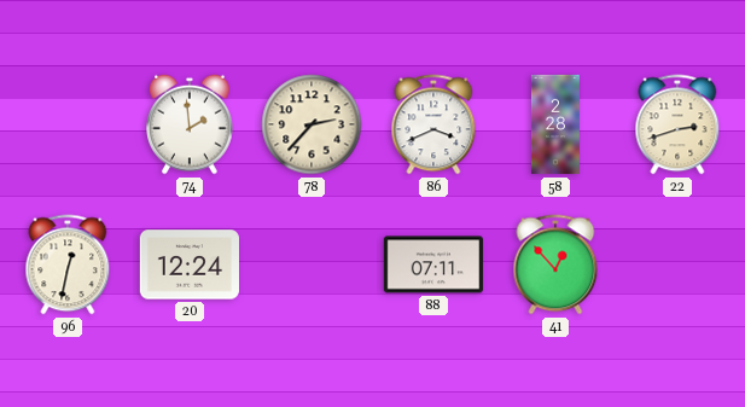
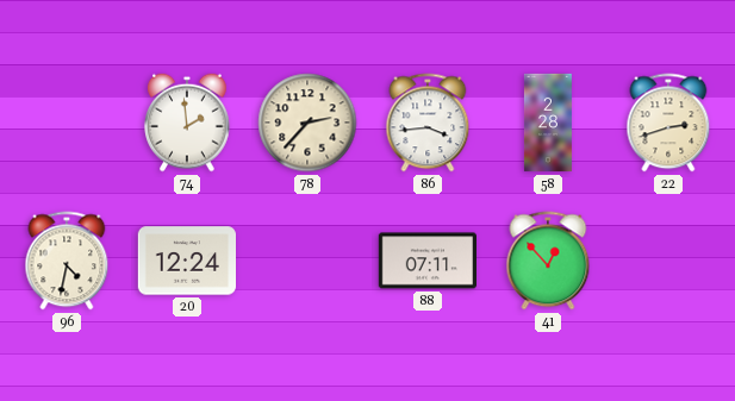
86: 3:41 -> 3:44 (428, 123)
96: 12:32 -> 4:32 (67, 261)
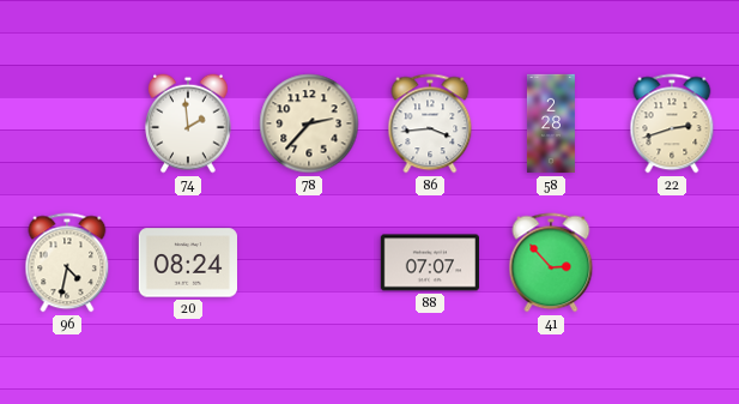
20: 12:24 -> 08:24 (187, 263)
88: 07:11 -> 07:07 (429, 263)
41: 12:53 -> 2:53 (551, 263)
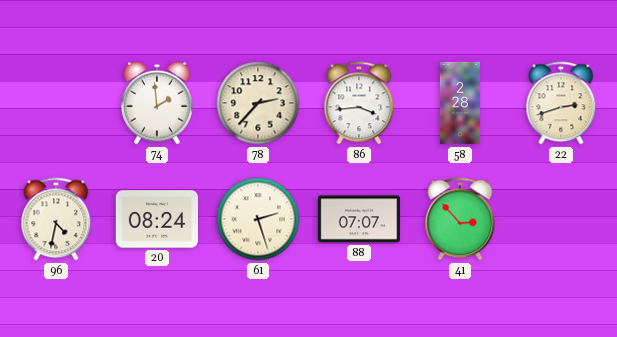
61: none -> 2:27 (258, 219)
